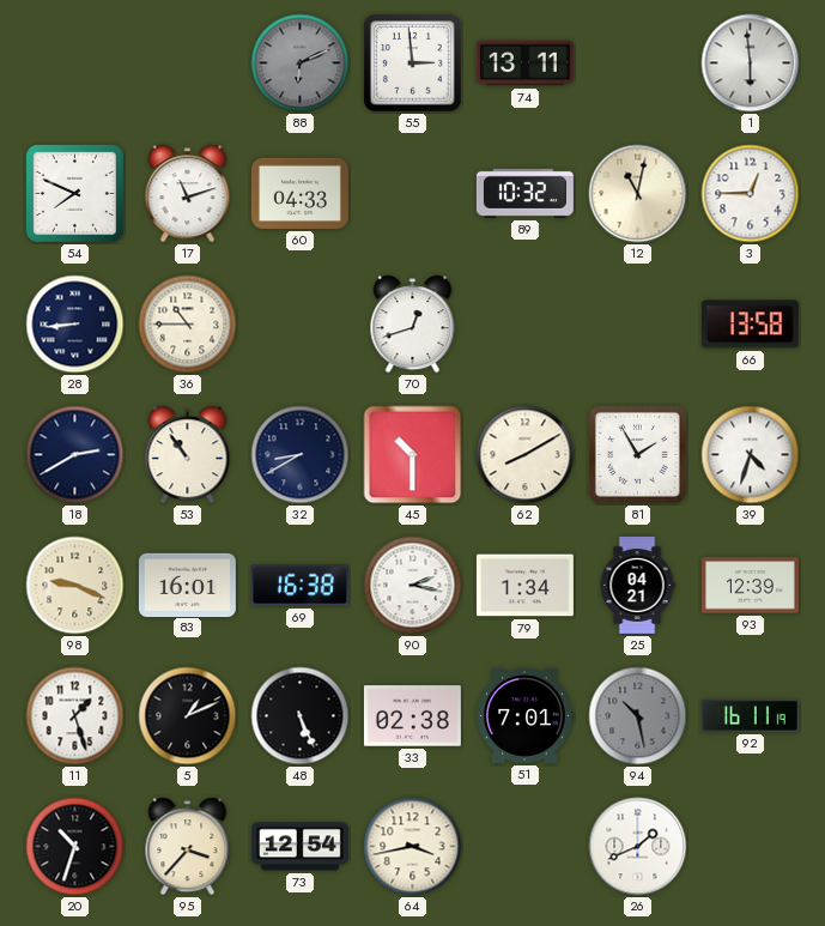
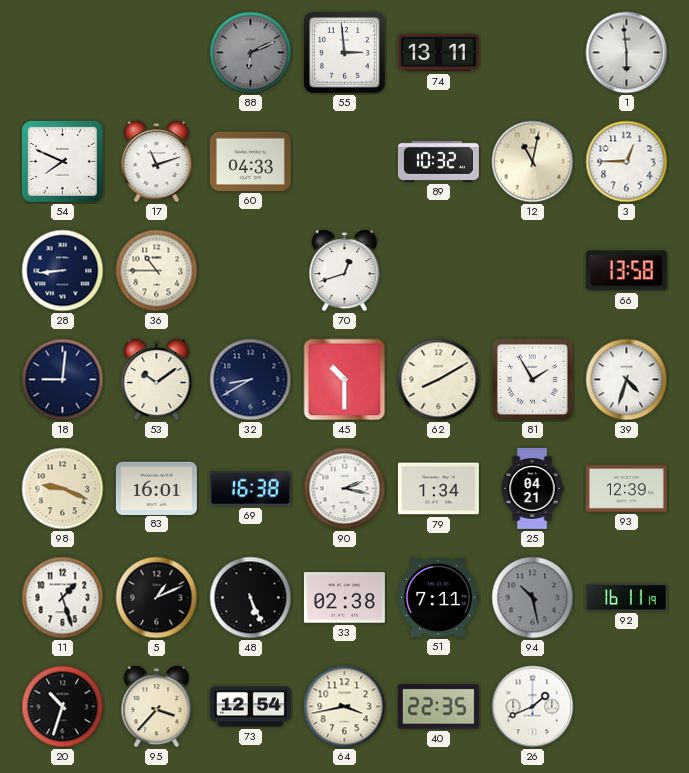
18: 2:40 -> 9:01 (63, 380)
53: 10:54 -> 10:09 (157, 380)
51: 7:01 -> 7:11 (438, 597)
40: none -> 22:35 (438, 707)
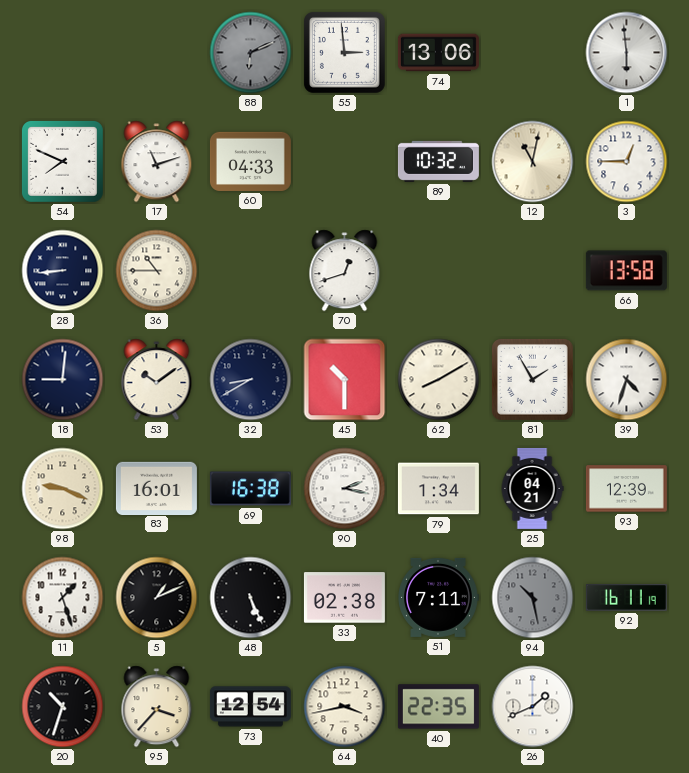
74: 13:11 -> 13:06 (438, 53)
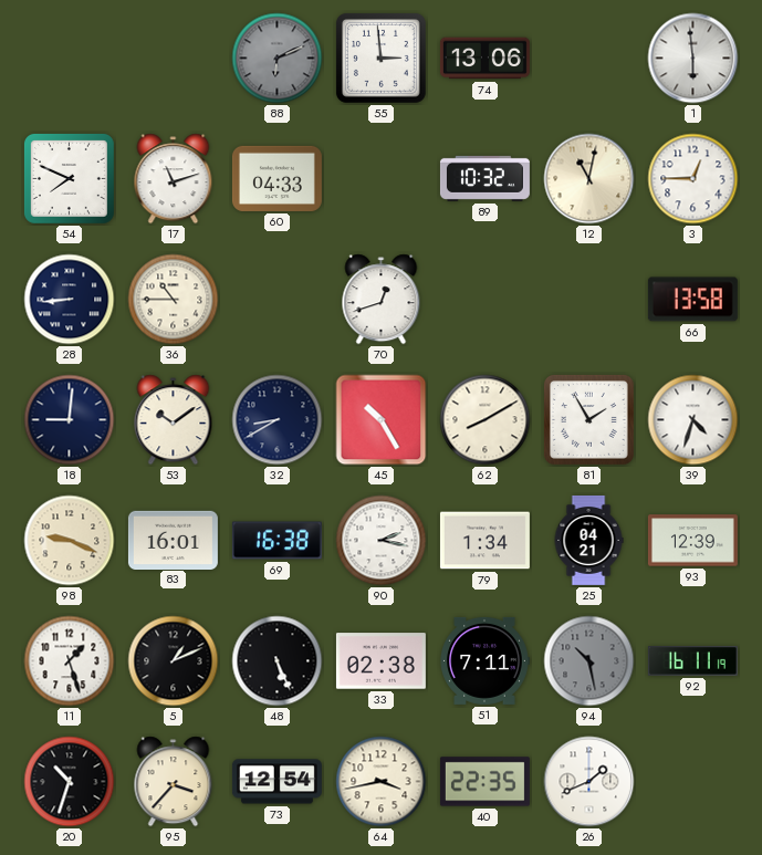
45: 10:30 -> 10:25 (382, 420)
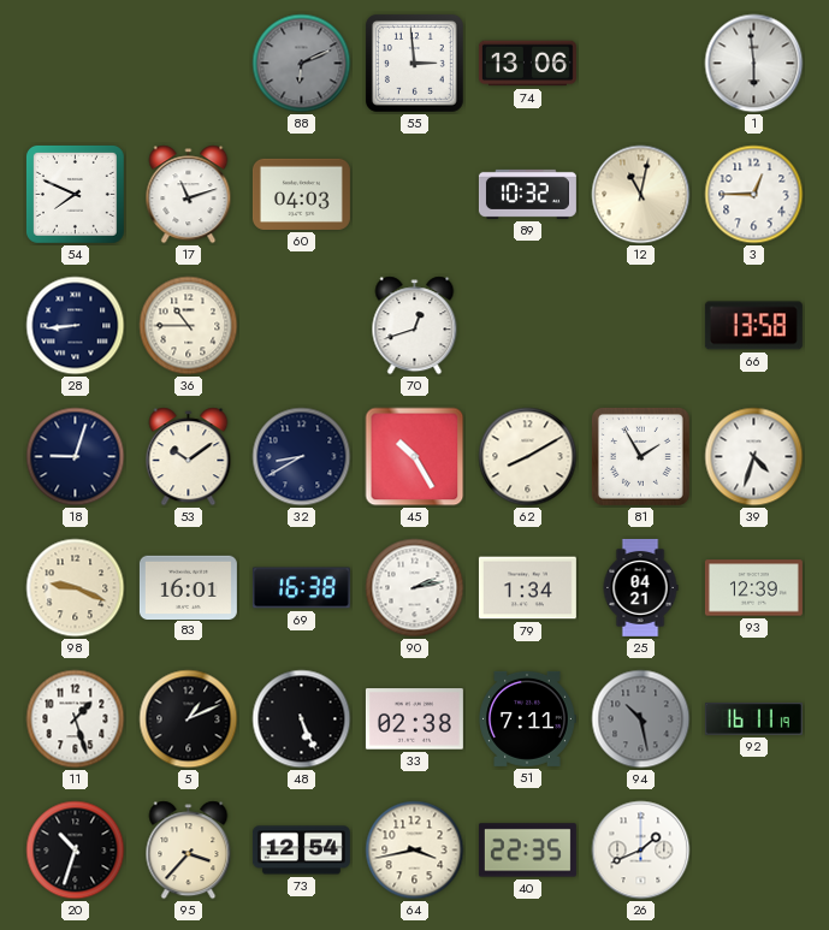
60: 04:33 -> 04:03 (301, 194)
18: 9:01 -> 9:03 (76, 457)
90: 2:17 -> 2:13 (415, 588)
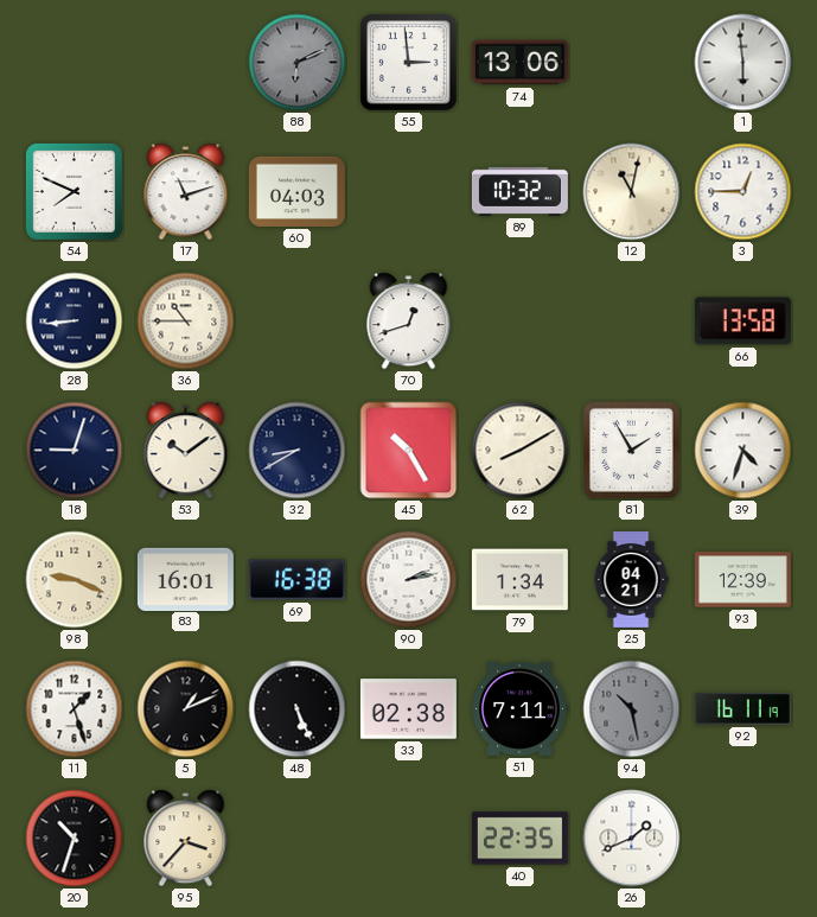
73: 12:54 -> none (301, 851)
64: 3:43 -> none (415, 851)
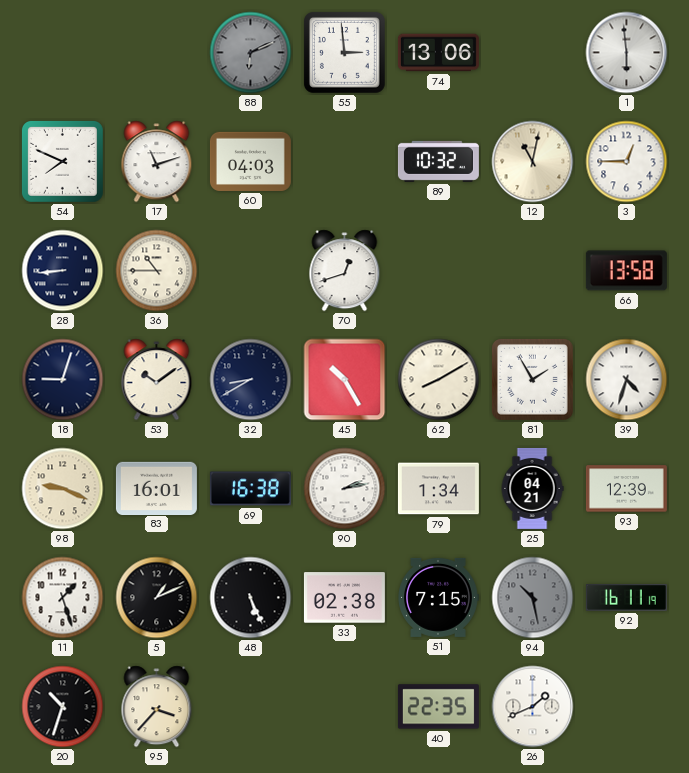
51: 7:11 -> 7:15 (438, 597)
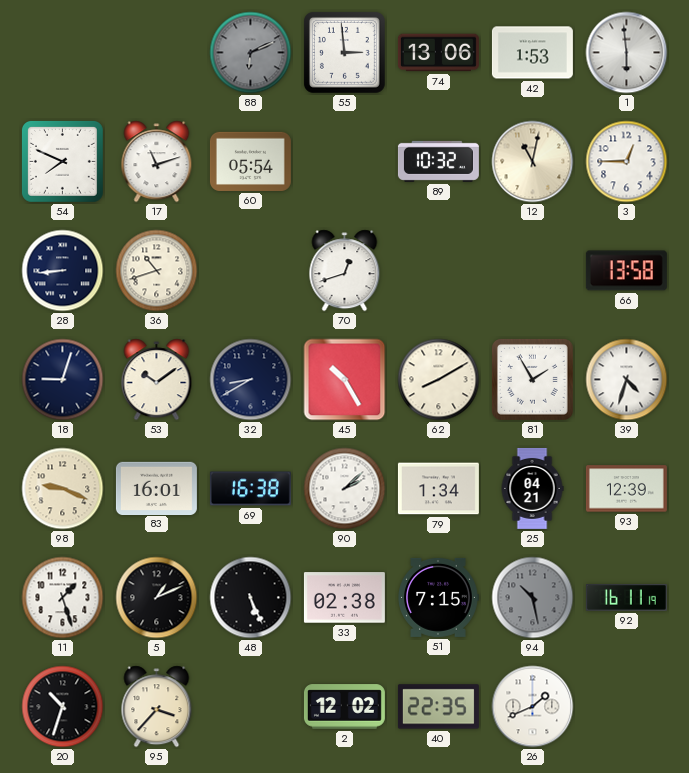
42: none -> 1:53 (532, 53)
60: 04:03 -> 05:54 (250, 161)
36: 10:45 -> 10:42 (157, 271)
90: 2:13 -> 2:08 (345, 489)
2: none -> 12:02 (344, 707)
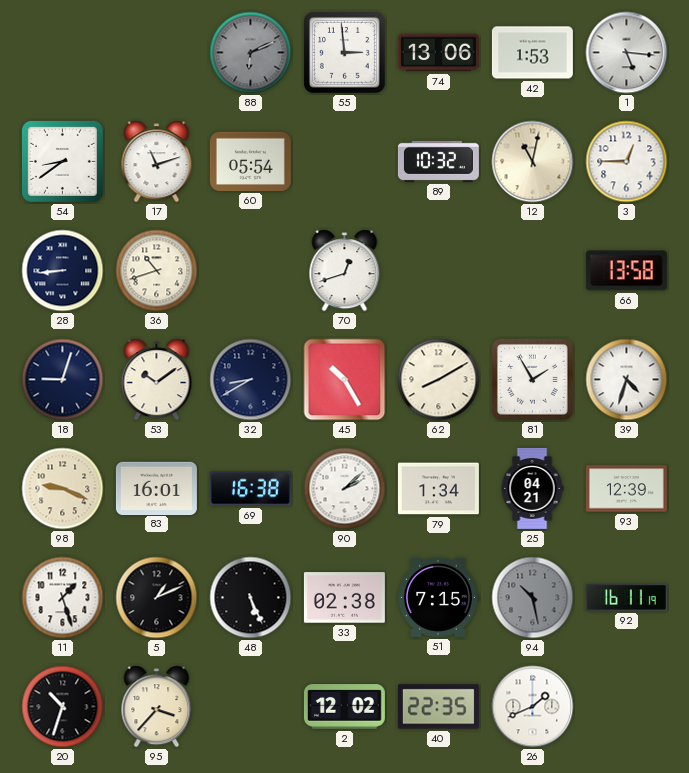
1: 5:59 -> 5:16 (627, 53)
54: 7:49 -> 8:39 (62, 161)
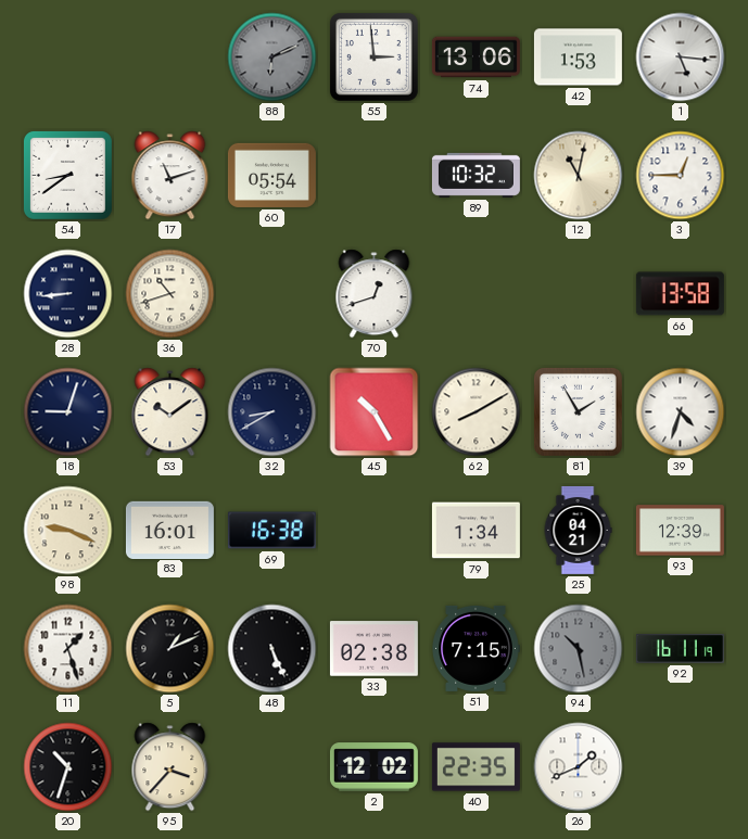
90: 2:08 -> none (345, 489)
